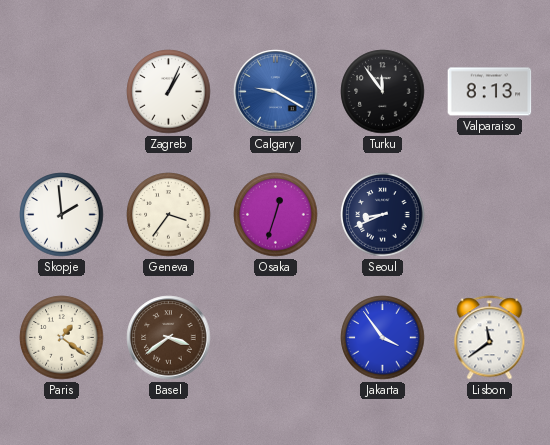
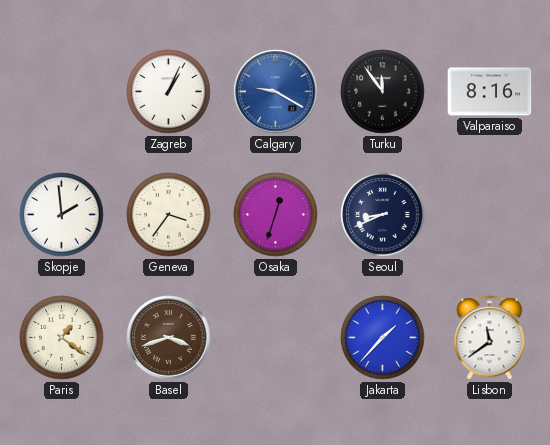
Valparaiso: 8:13 -> 8:16 (490, 92)
Basel: 3:39 -> 3:42 (169, 338)
Jakarta: 3:54 -> 1:37 (383, 338)
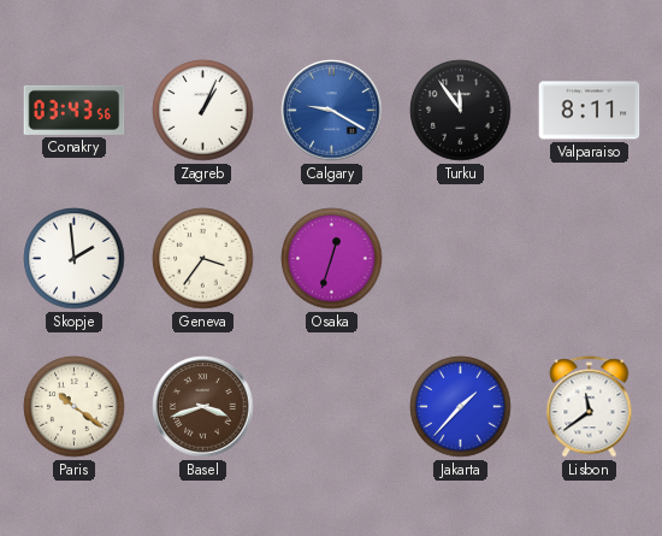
Conakry: none -> 03:43 (75, 110)
Valparaiso: 8:16 -> 8:11 (590, 111)
Seoul: 8:41 -> none (383, 215)
Paris: 1:21 -> 10:21 (75, 407)
